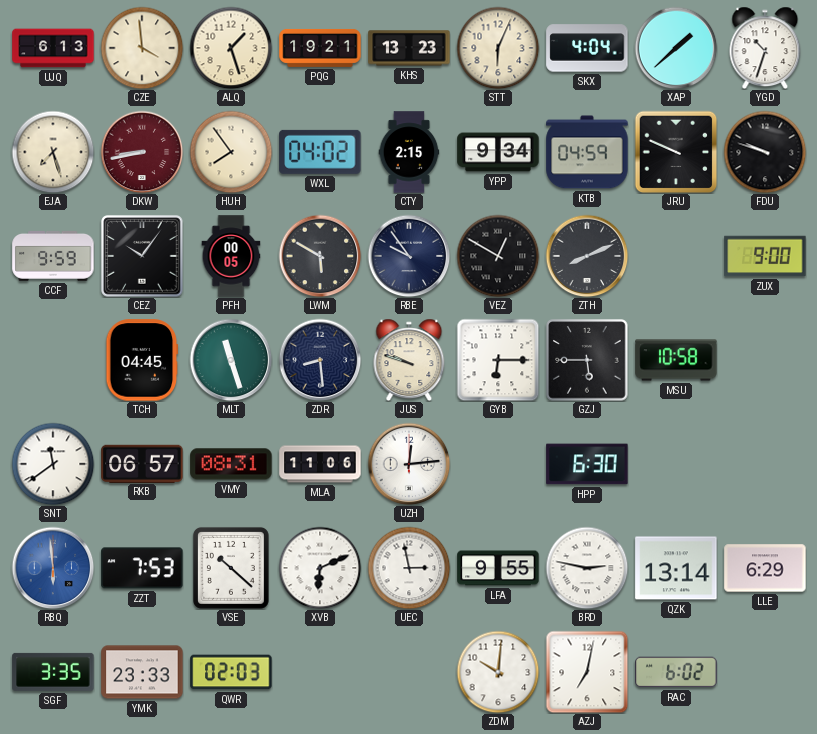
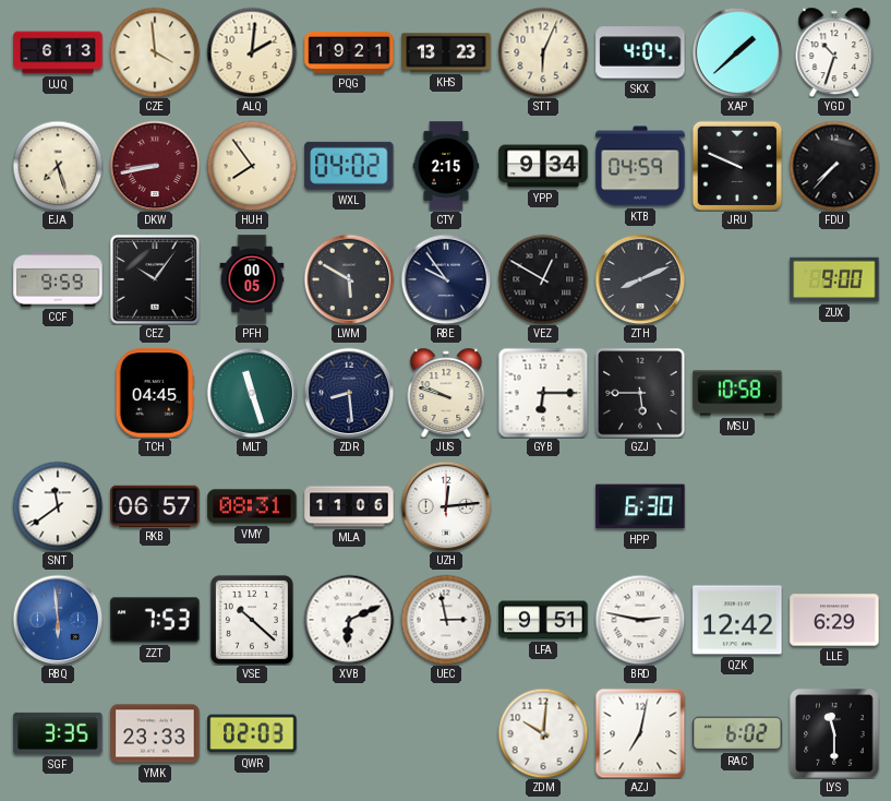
ALQ: 1:27 -> 2:01 (252, 52)
FDU: 9:48 -> 7:37 (834, 166)
LFA: 9:55 -> 9:51 (543, 620)
QZK: 13:14 -> 12:42 (737, 620)
LYS: none -> 11:30 (834, 733)
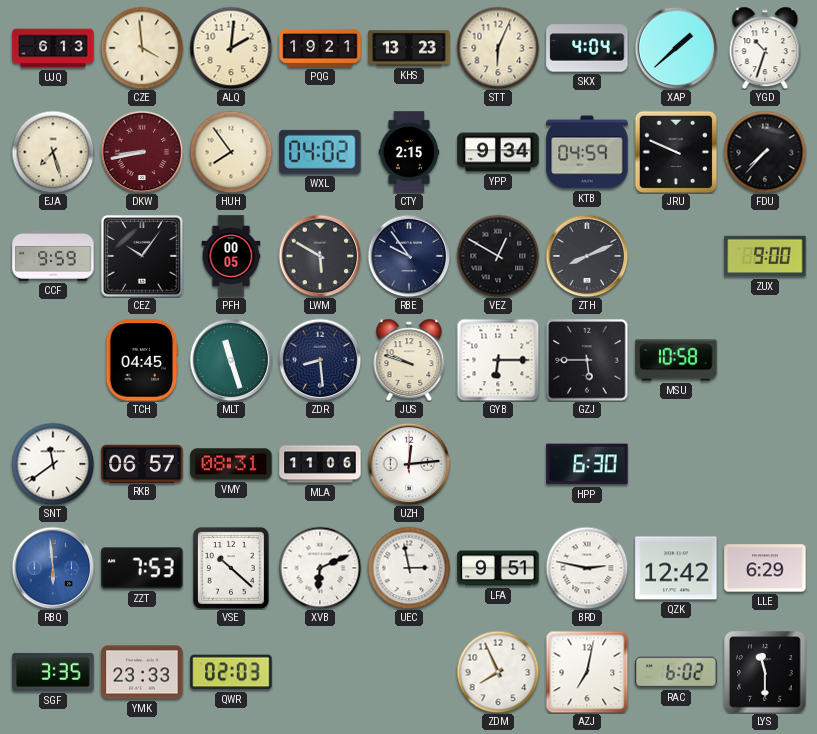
ZDM: 10:01 -> 7:56 (498, 672)
